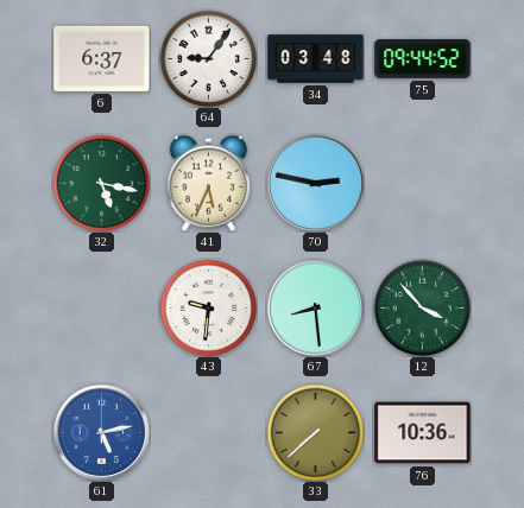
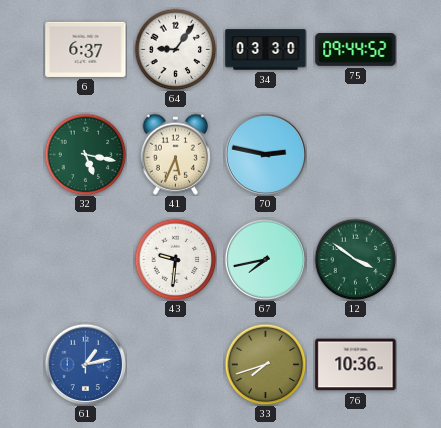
34: 03:48 -> 03:30 (266, 50)
67: 8:29 -> 7:43 (265, 259)
12: 3:53 -> 3:51 (355, 259)
61: 5:13 -> 1:13 (85, 364)
33: 7:38 -> 7:42 (265, 364)
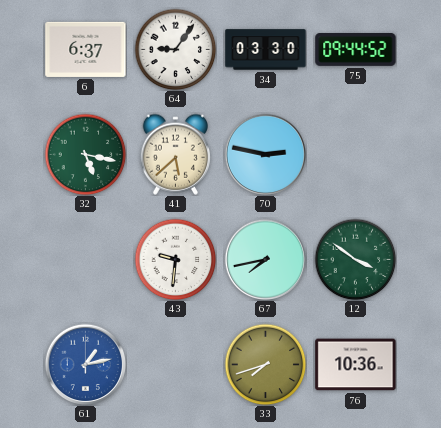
41: 5:34 -> 5:38 (175, 154)
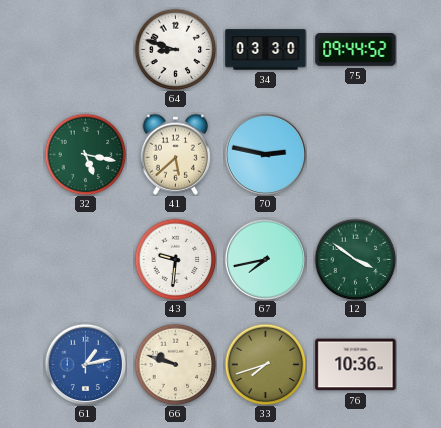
6: 6:37 -> none (86, 49)
64: 9:06 -> 8:48 (175, 49)
66: none -> 9:48 (175, 364)
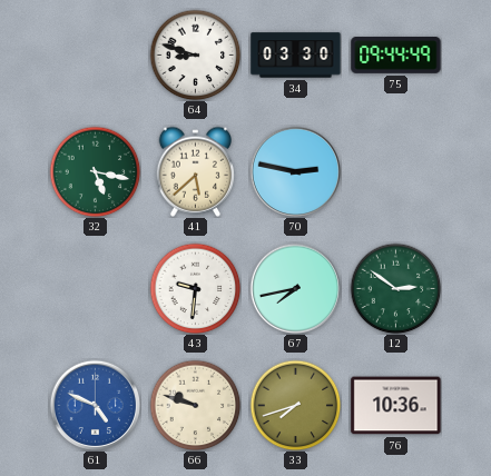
75: 09:44:52 -> 09:44:49 (396, 56)
12: 3:51 -> 2:51 (395, 288)
61: 1:13 -> 4:49 (95, 405)
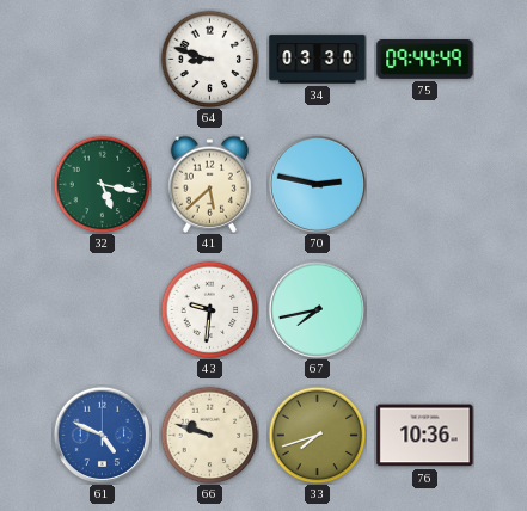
12: 2:51 -> none (395, 288)
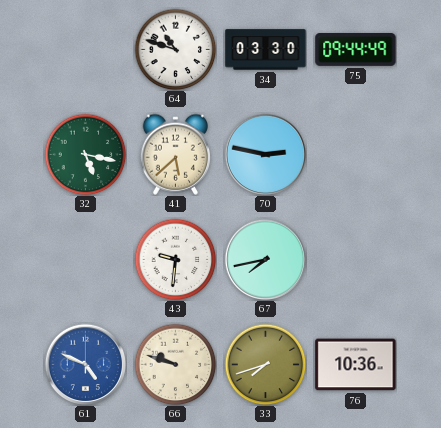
64: 8:48 -> 10:48 (175, 49)
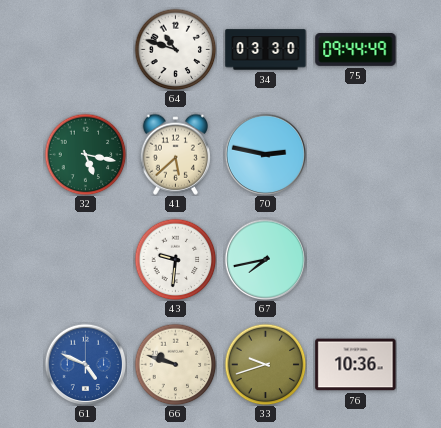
33: 7:42 -> 9:42 (265, 364)
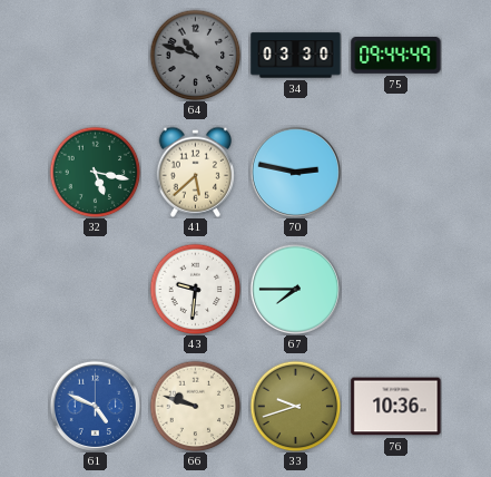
64 dial: white -> grey (195, 55)
67: 7:43 -> 7:45 (295, 289)
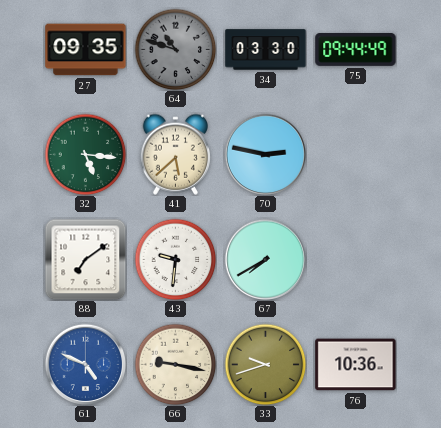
27: none -> 09:35 (86, 50)
32: 5:17 -> 5:16 (85, 154)
88: none -> 7:09 (85, 259)
67: 7:45 -> 7:40 (265, 259)
66: 9:48 -> 9:17 (175, 364)
